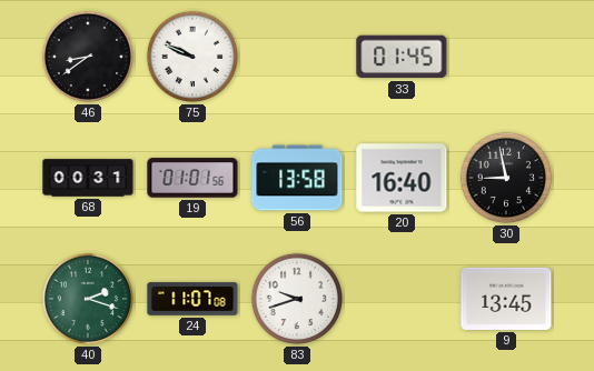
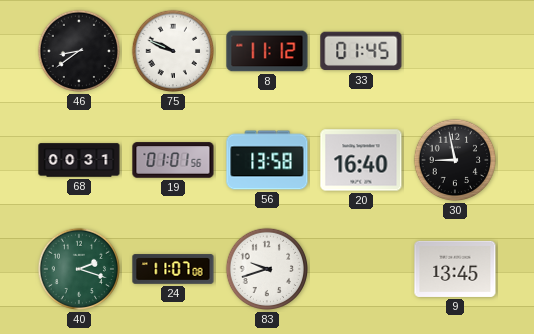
8: none -> 11:12 (267, 51)
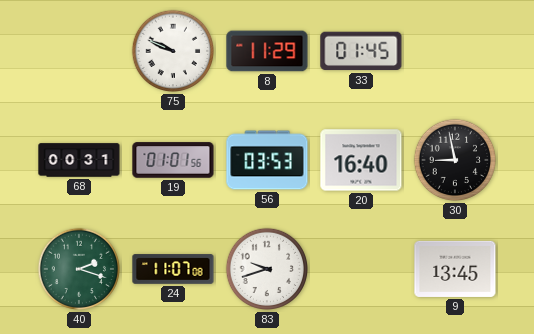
46: 8:39 -> none (79, 51)
8: 11:12 -> 11:29 (267, 51)
56: 13:58 -> 03:53 (267, 160)
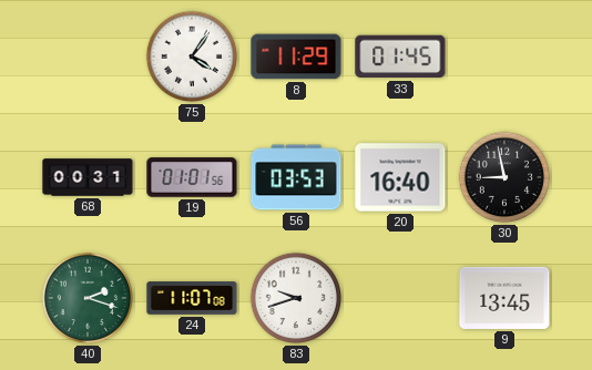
75: 9:49 -> 4:06 (192, 56)
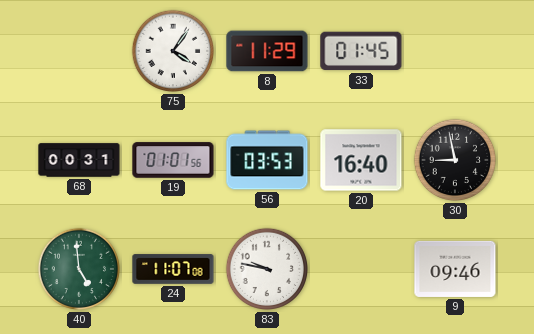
40: 2:18 -> 4:59 (79, 269)
83: 9:42 -> 9:47 (267, 269)
9: 13:45 -> 09:46 (455, 269)
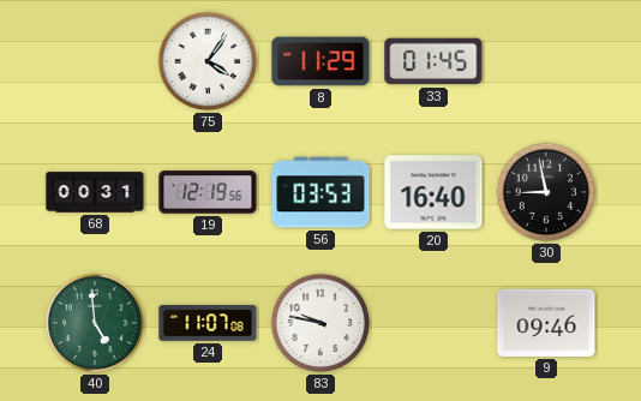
19: 01:01 -> 12:19 (208, 192)
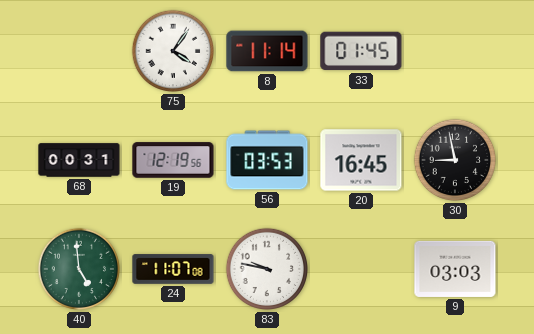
8: 11:29 -> 11:14 (267, 51)
20: 16:40 -> 16:45 (361, 160)
9: 09:46 -> 03:03 (455, 269)
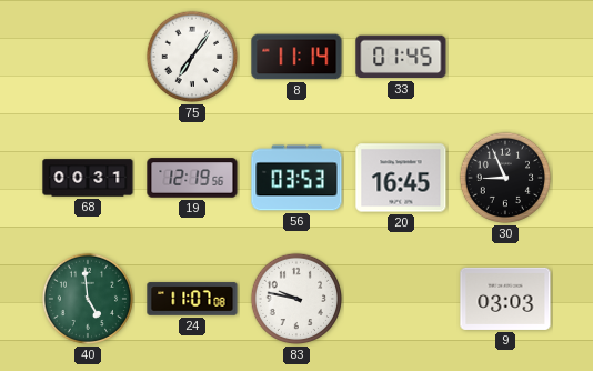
75: 4:06 -> 7:06 (192, 57)
30: 8:58 -> 8:56 (505, 178)
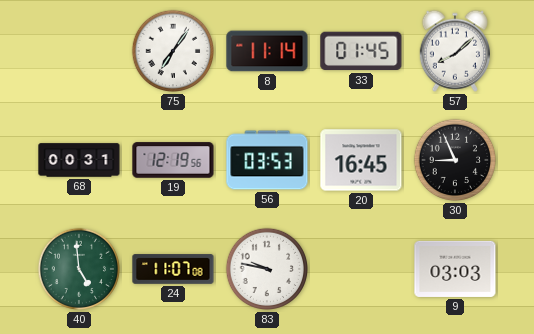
57: none -> 8:08 (454, 51)
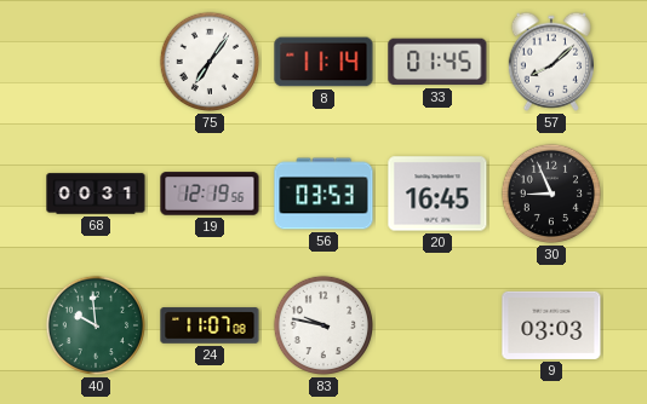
40: 4:59 -> 9:59 (96, 325)
